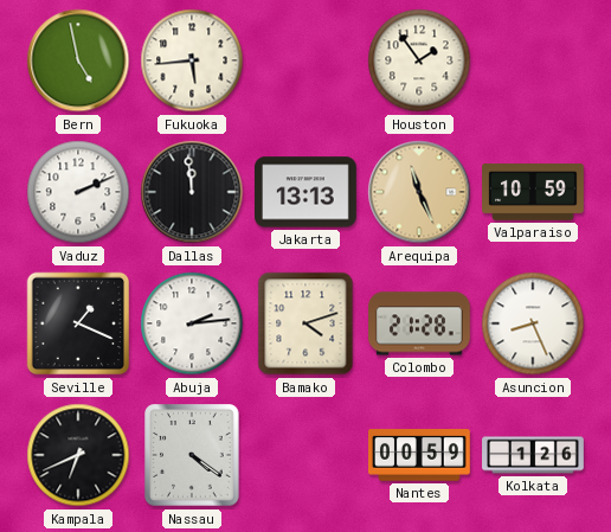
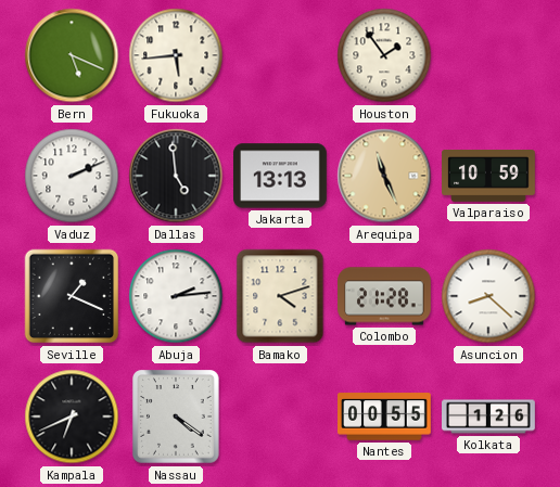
Bern: 4:58 -> 5:19 (72, 55)
Dallas: 11:59 -> 4:59 (176, 176)
Asuncion: 8:26 -> 8:22 (488, 296)
Nantes: 00:59 -> 00:55 (385, 416)
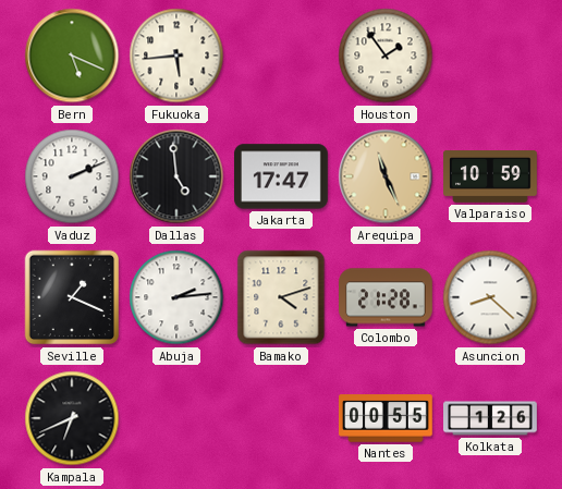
Jakarta: 13:13 -> 17:47 (282, 176)
Nassau: 4:21 -> none (177, 416)
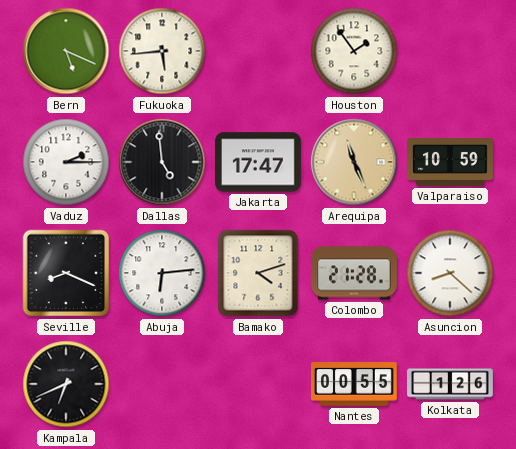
Vaduz: 2:11 -> 2:15 (66, 162)
Seville: 1:19 -> 8:19 (66, 273)
Abuja: 2:14 -> 6:14 (162, 273)
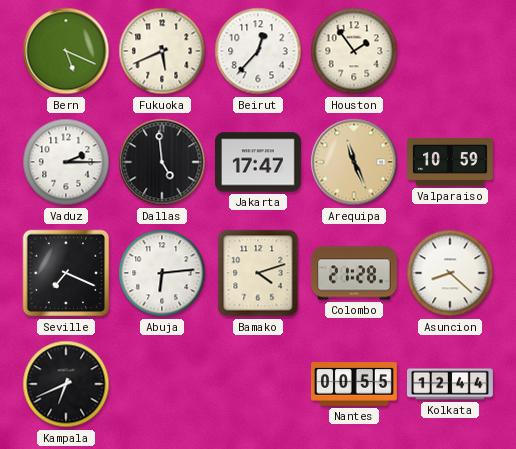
Fukuoka: 5:44 -> 5:41 (162, 51)
Beirut: none -> 12:37 (258, 51)
Seville: 8:19 -> 7:19 (66, 273)
Kolkata: 1:26 -> 12:44 (451, 384)
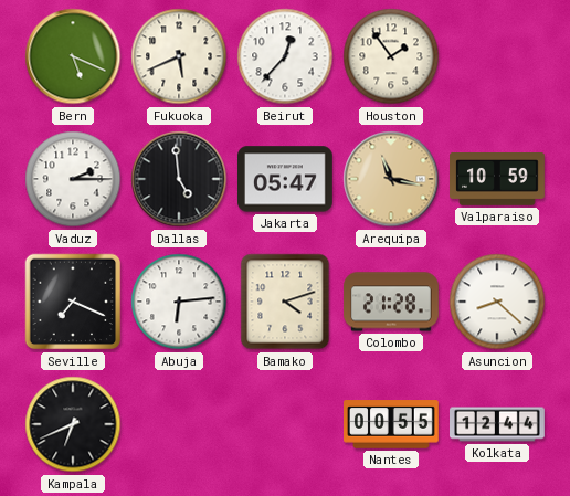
Jakarta: 17:47 -> 05:47 (286, 179)
Arequipa: 11:26 -> 11:17 (391, 179)
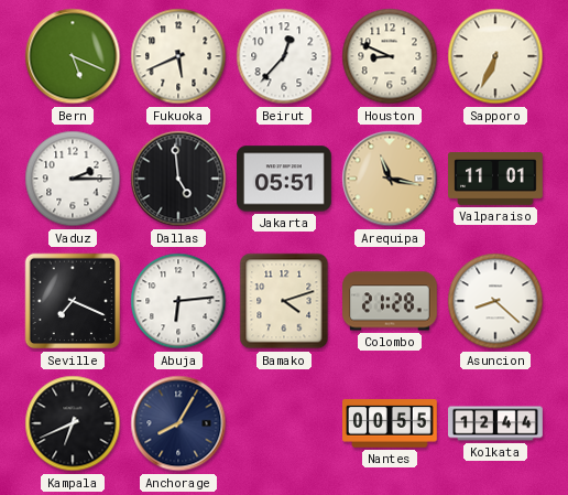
Houston: 1:54 -> 8:49 (390, 56)
Sapporo: none -> 6:34 (495, 56)
Jakarta: 05:47 -> 05:51 (285, 179)
Valparaiso: 10:59 -> 11:01 (496, 180)
Anchorage: none -> 8:05 (178, 423)
